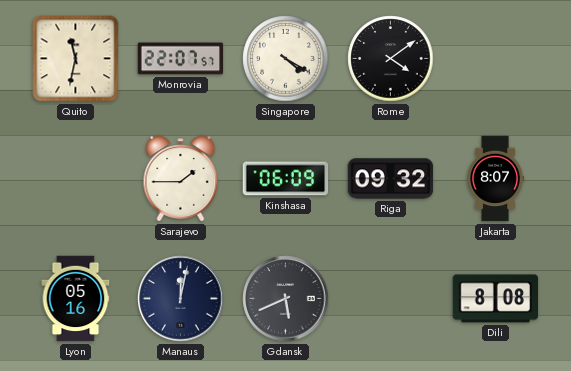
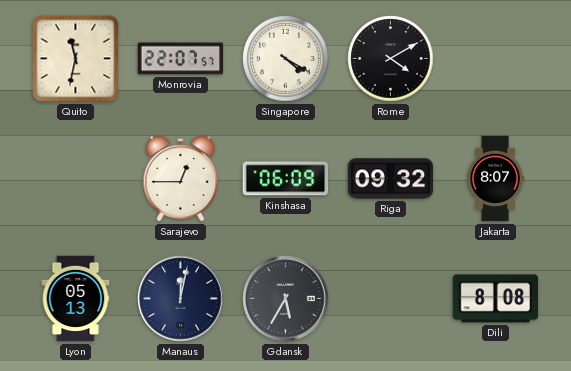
Rome: 4:09 -> 4:10 (391, 59)
Sarajevo: 1:45 -> 12:45 (181, 179)
Lyon: 05:16 -> 05:13 (76, 299)
Gdansk: 5:41 -> 5:35 (286, 299)
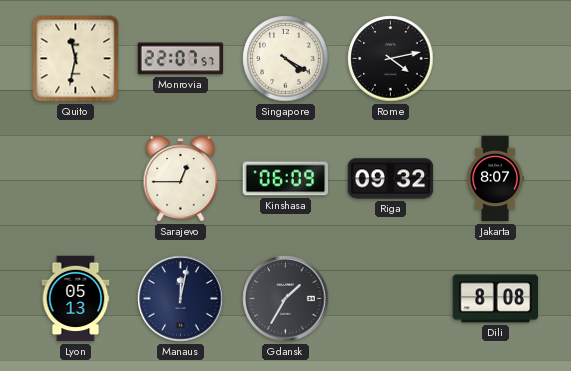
Rome: 4:10 -> 4:13 (391, 59)
Gdansk: 5:35 -> 1:35 (286, 299)
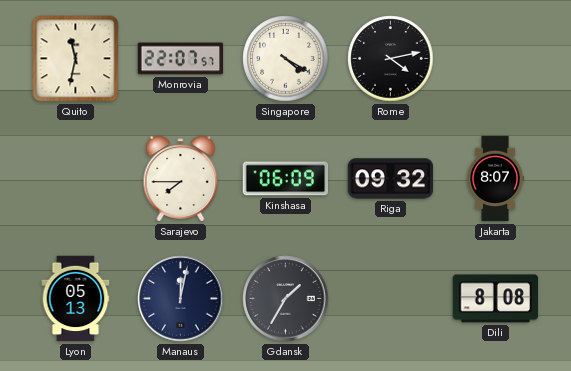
Sarajevo: 12:45 -> 7:45 (181, 179)
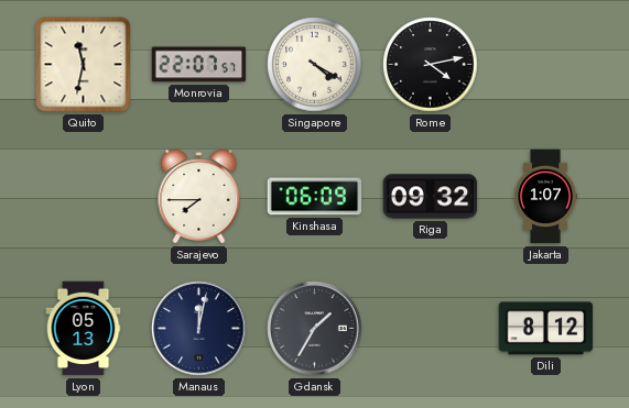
Jakarta: 8:07 -> 1:07 (545, 197)
Dili: 8:08 -> 8:12 (546, 329)
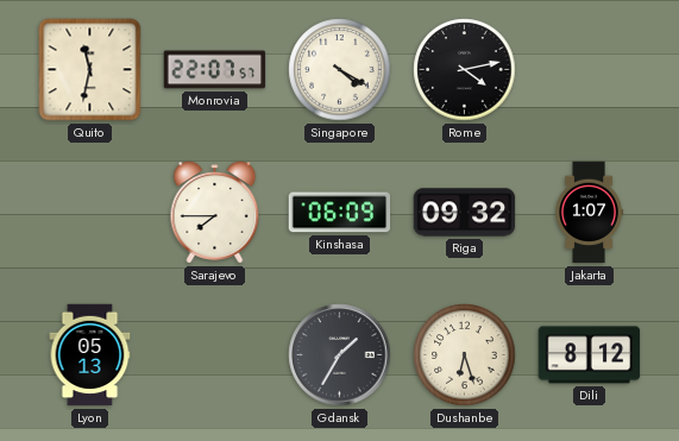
Manaus: 12:02 -> none (199, 329)
Dushanbe: none -> 6:27 (465, 355)
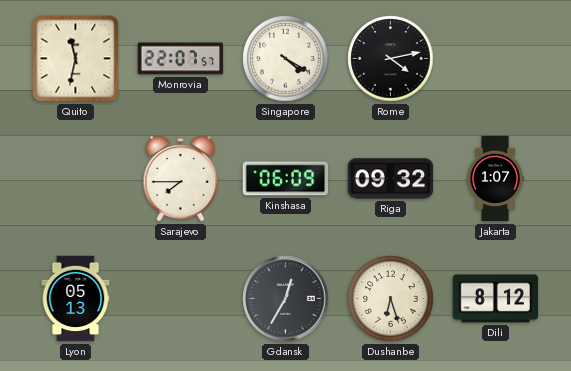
Gdansk: 1:35 -> 12:35 (286, 299)
